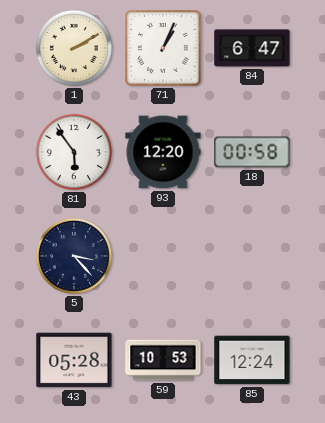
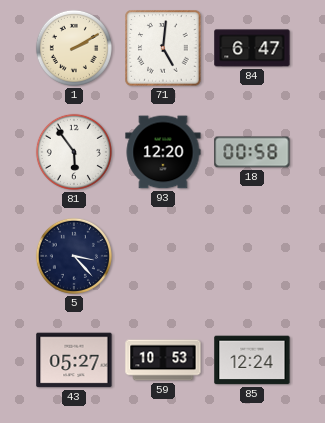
71: 1:04 -> 5:01 (163, 48)
43: 05:28 -> 05:27 (74, 360)
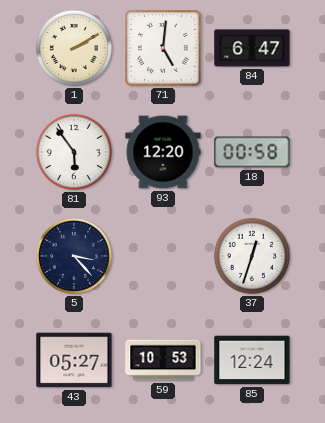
37: none -> 12:33 (252, 256)
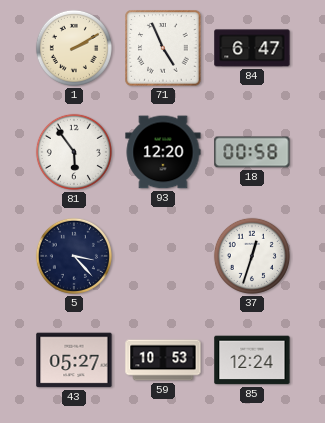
71: 5:01 -> 4:56 (163, 48)
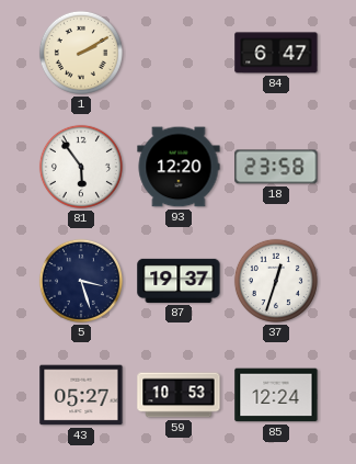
71: 4:56 -> none (163, 48)
18: 00:58 -> 23:58 (276, 167)
5: 3:23 -> 3:27 (81, 281)
87: none -> 19:37 (179, 281)
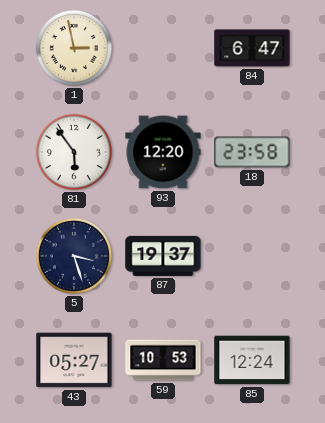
1: 2:10 -> 2:58 (74, 48)
37: 12:33 -> none (276, 281)
